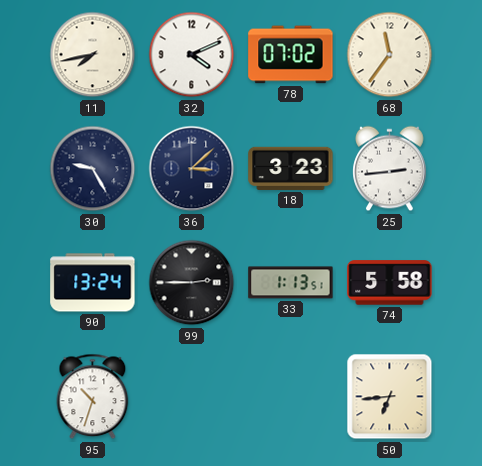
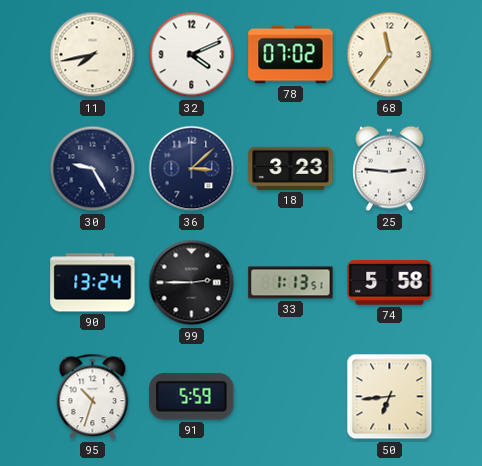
25: 2:44 -> 2:46 (390, 169)
91: none -> 5:59 (192, 397)
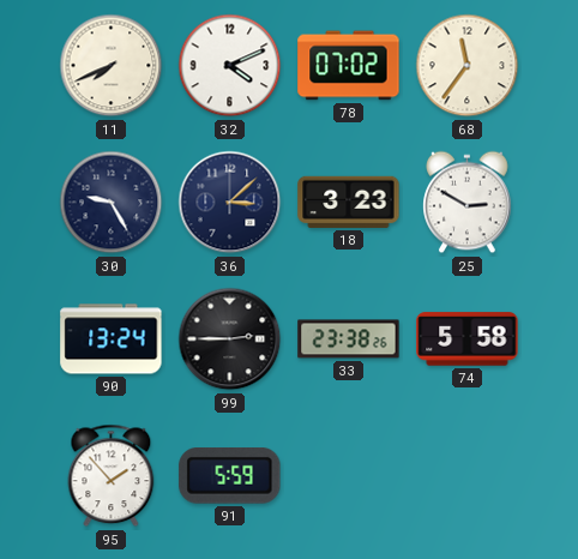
11: 7:43 -> 7:41 (112, 66)
25: 2:46 -> 2:50 (468, 203)
33: 1:13 -> 23:38 (349, 339)
95: 10:33 -> 1:53 (112, 476)
50: 6:44 -> none (390, 397)
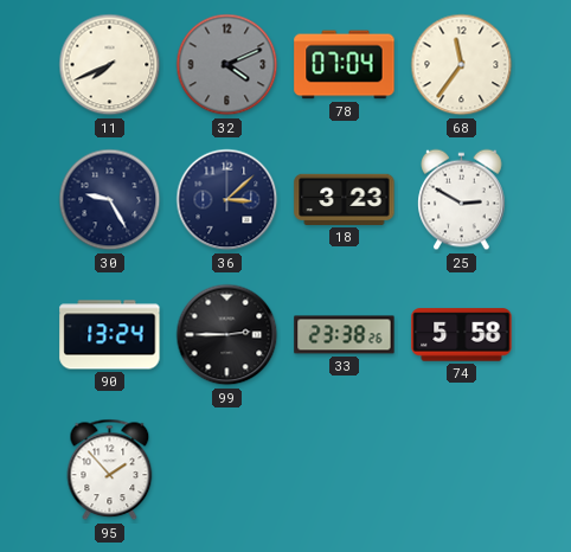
32 dial: white -> grey (227, 65)
78: 07:02 -> 07:04 (345, 65)
91: 5:59 -> none (230, 476)
